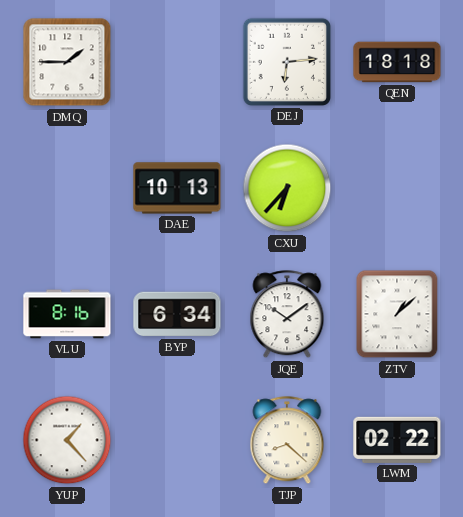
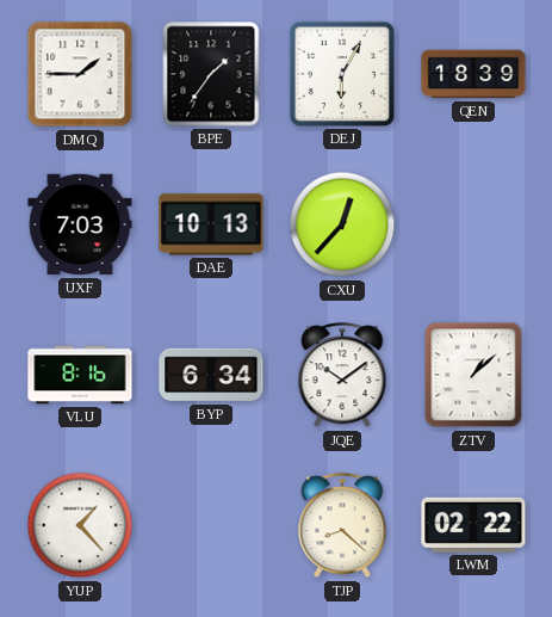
BPE: none -> 1:36 (211, 74)
DEJ: 6:14 -> 6:05 (342, 74)
QEN: 18:18 -> 18:39 (473, 74)
UXF: none -> 7:03 (80, 224)
CXU: 6:37 -> 12:37 (342, 224)
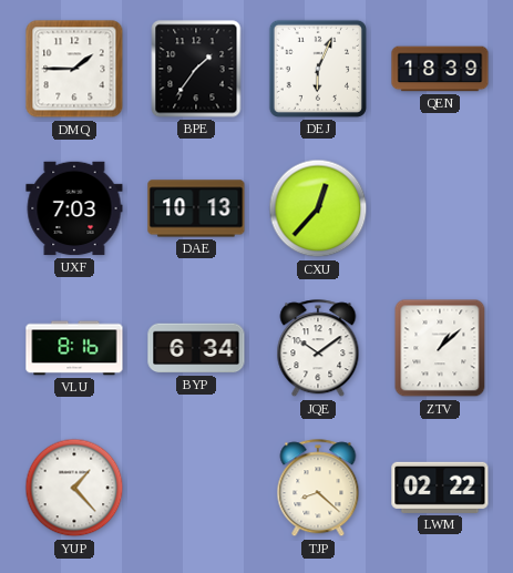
DEJ: 6:05 -> 6:04 (318, 69)
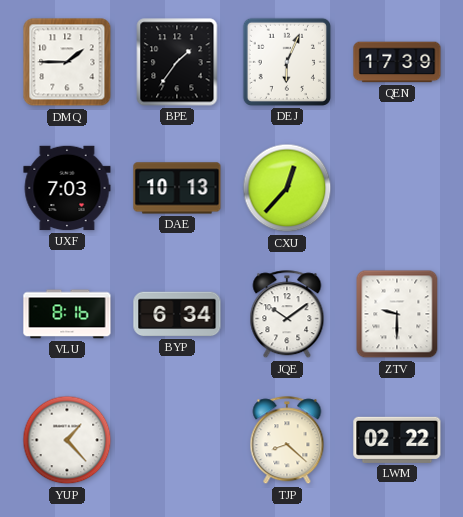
QEN: 18:39 -> 17:39 (397, 62)
ZTV: 1:08 -> 9:30 (397, 314)
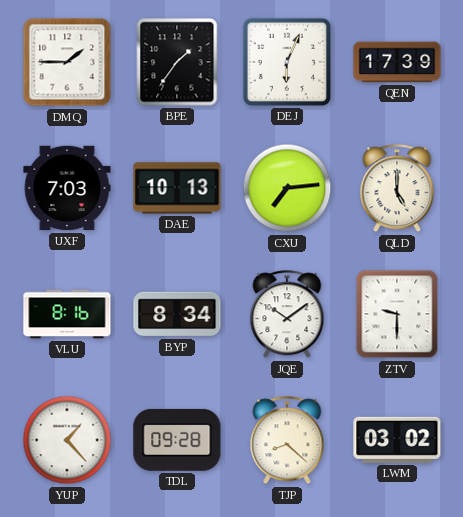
CXU: 12:37 -> 7:14 (287, 188)
QLD: none -> 5:00 (397, 189)
BYP: 6:34 -> 8:34 (177, 314)
TDL: none -> 09:28 (177, 440)
LWM: 02:22 -> 03:02 (397, 440)
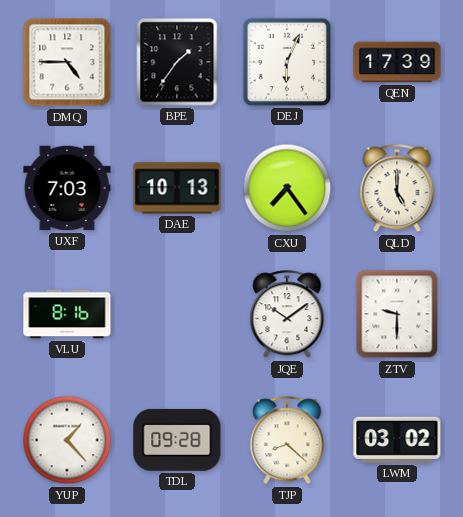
DMQ: 1:45 -> 4:45 (67, 62)
CXU: 7:14 -> 7:24 (287, 188)
BYP: 8:34 -> none (177, 314)
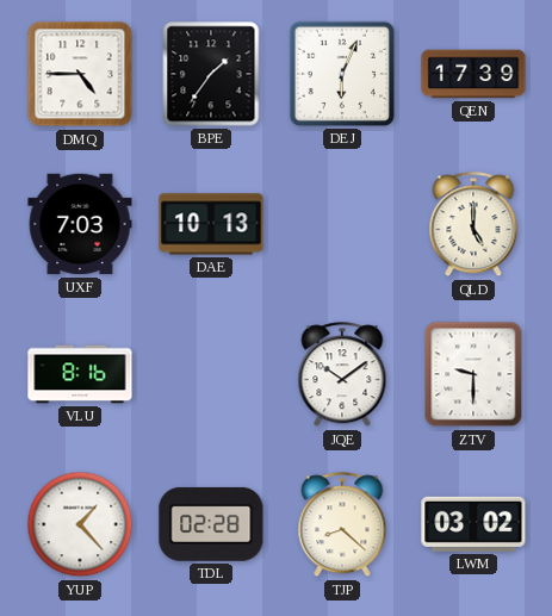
CXU: 7:24 -> none (287, 188)
TDL: 09:28 -> 02:28 (211, 524)
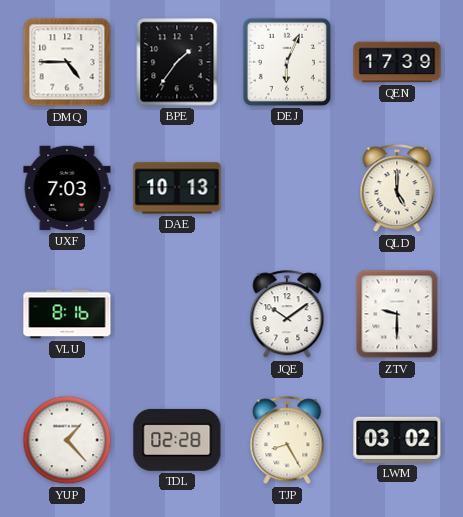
TJP: 8:22 -> 8:25 (287, 441)
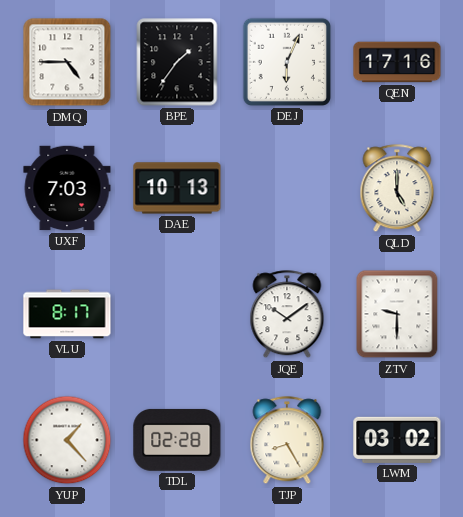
QEN: 17:39 -> 17:16 (397, 62)
VLU: 8:16 -> 8:17 (67, 314)
